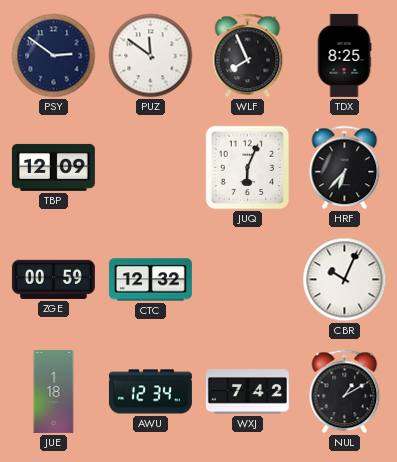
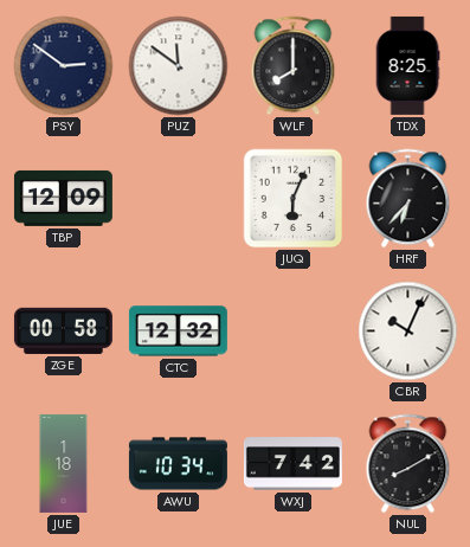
WLF: 7:56 -> 8:00 (294, 66)
ZGE: 00:59 -> 00:58 (63, 330)
AWU: 12:34 -> 10:34 (178, 464)
NUL: 1:10 -> 8:10 (408, 464)
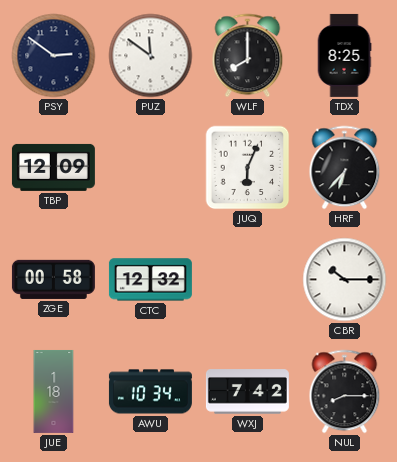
CBR: 10:04 -> 10:15 (345, 280)
NUL: 8:10 -> 8:15 (345, 392)
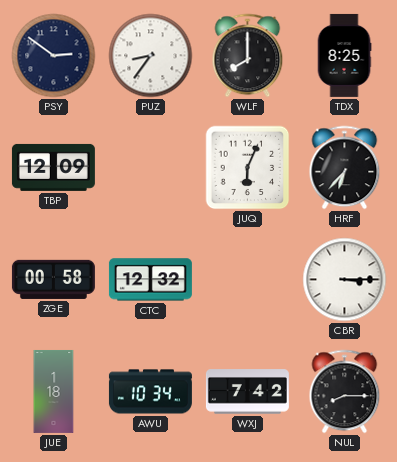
PUZ: 11:51 -> 8:36 (151, 56)
CBR: 10:15 -> 3:15 (345, 280)
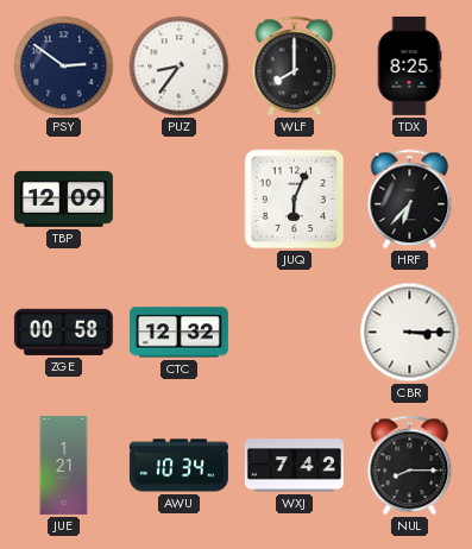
JUE: 1:18 -> 1:21 (64, 465)
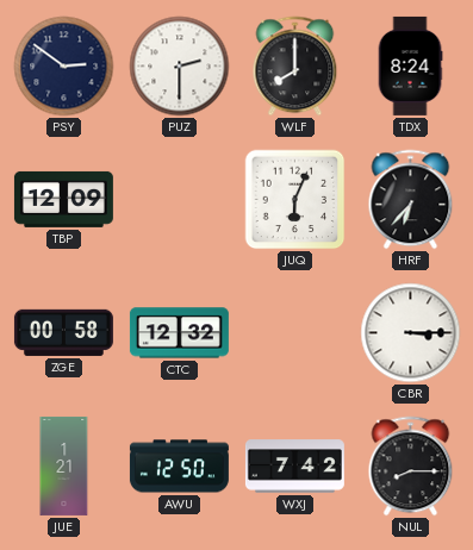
PUZ: 8:36 -> 2:30 (180, 67)
TDX: 8:25 -> 8:24 (410, 65)
AWU: 10:34 -> 12:50 (179, 467)
